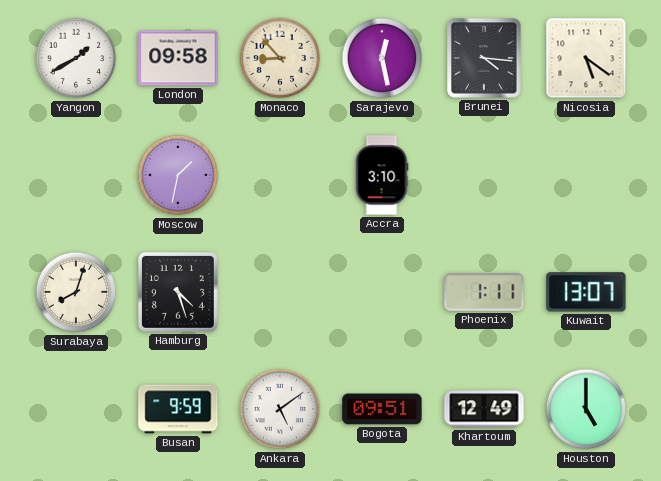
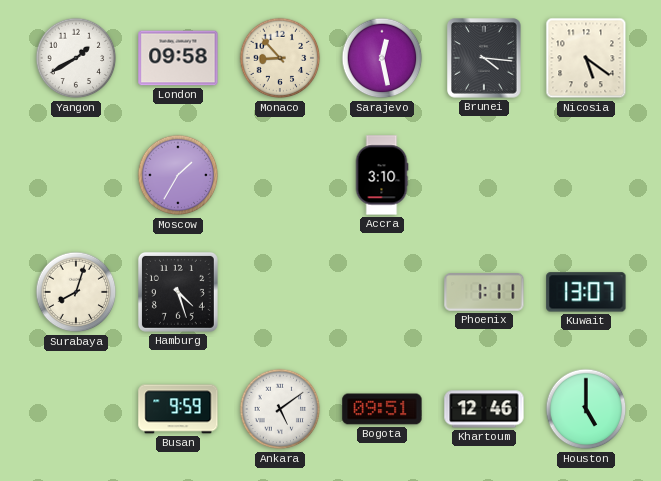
Moscow: 1:32 -> 1:35 (178, 175)
Khartoum: 12:49 -> 12:46 (484, 409)
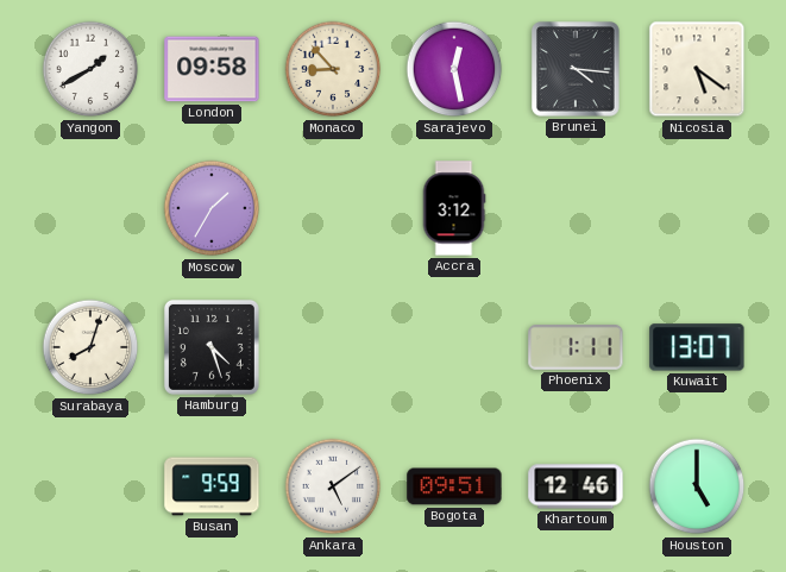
Accra: 3:10 -> 3:12 (454, 208)
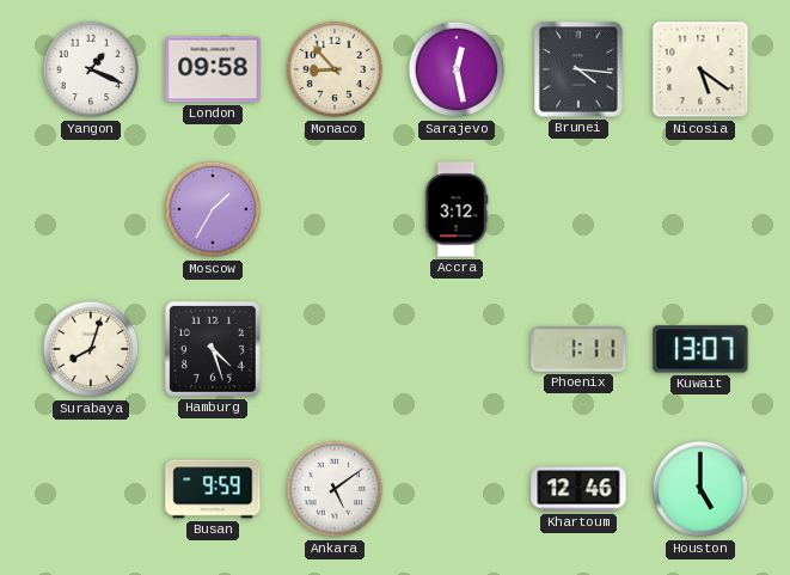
Yangon: 1:40 -> 1:19 (91, 69)
Bogota: 09:51 -> none (454, 486)
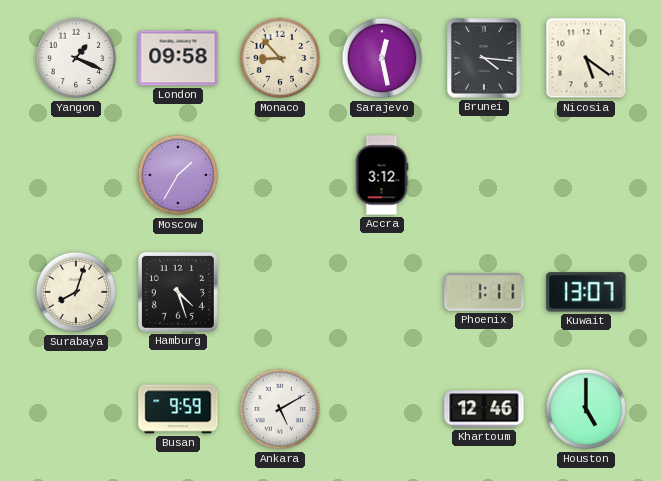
Ankara: 5:09 -> 5:10 (280, 409)
